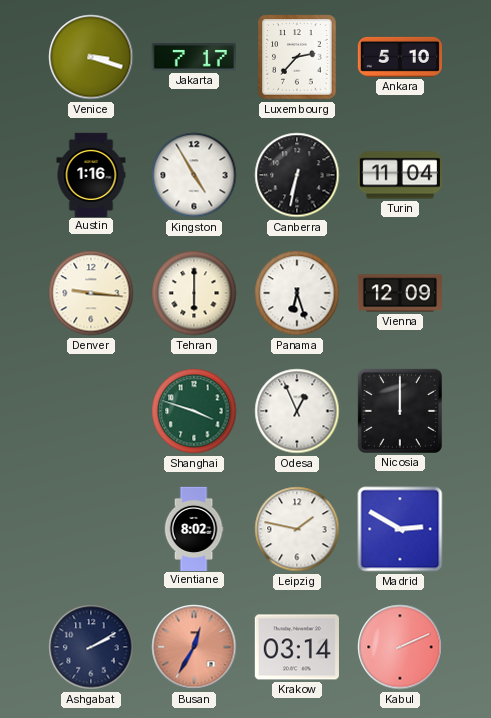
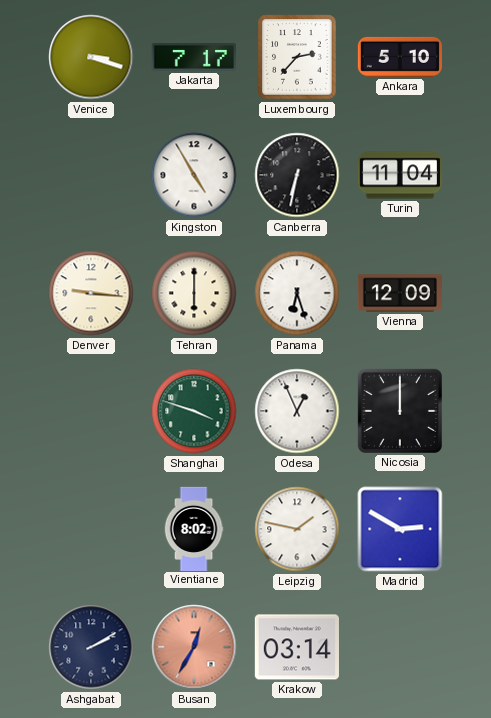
Austin: 1:16 -> none (91, 174)
Kabul: 2:11 -> none (400, 647)
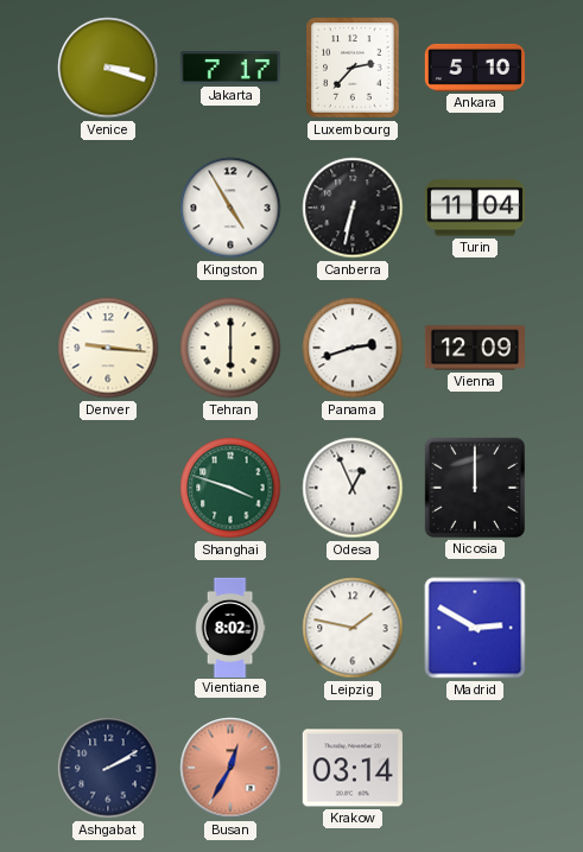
Panama: 6:27 -> 2:42 (353, 348)
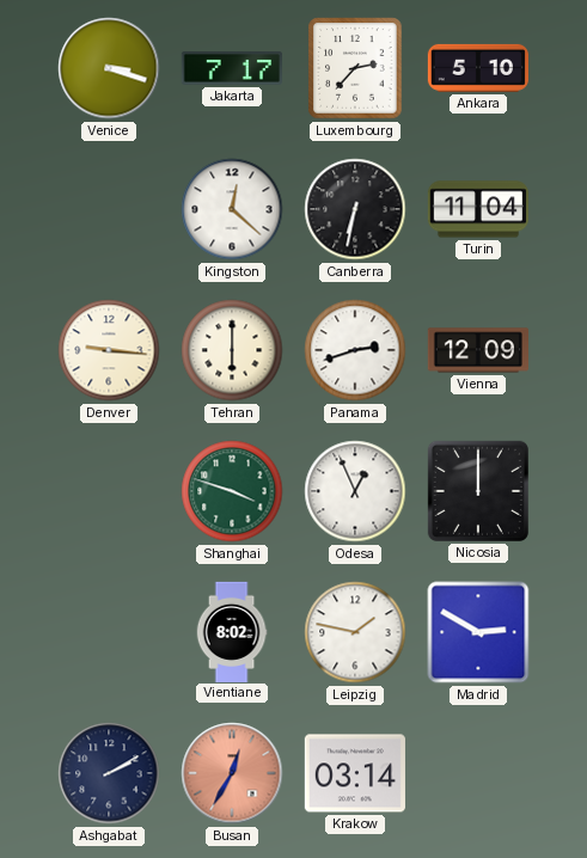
Kingston: 4:55 -> 12:22 (232, 209)
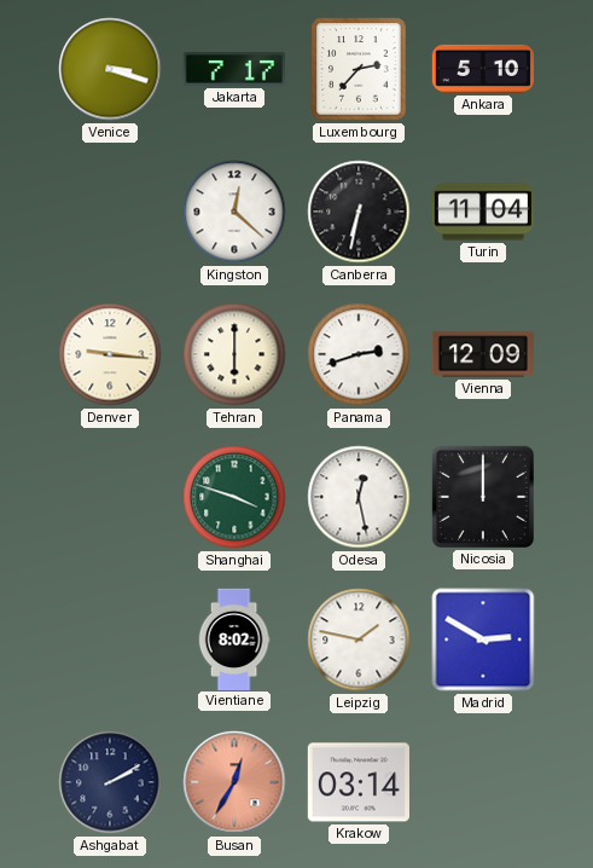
Odesa: 12:56 -> 12:28 (359, 497)
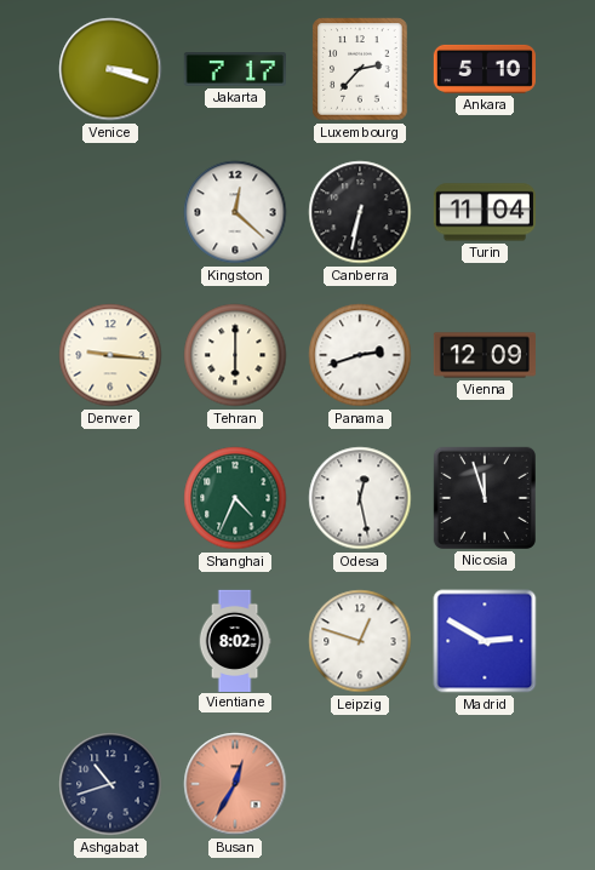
Shanghai: 3:48 -> 4:34 (235, 498)
Nicosia: 12:00 -> 11:57 (485, 498)
Leipzig: 1:47 -> 12:48 (360, 641)
Ashgabat: 2:10 -> 10:42 (110, 784)
Krakow: 03:14 -> none (359, 782)
